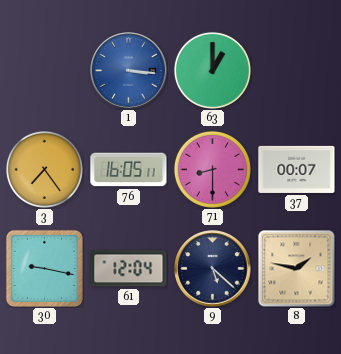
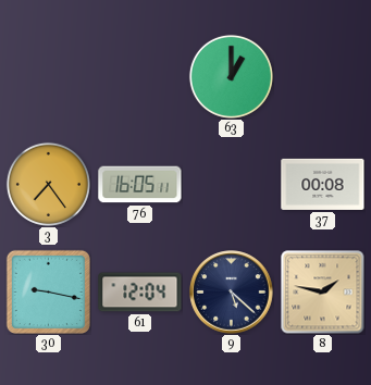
1: 3:16 -> none (129, 71)
71: 8:30 -> none (212, 169)
37: 00:07 -> 00:08 (323, 184)
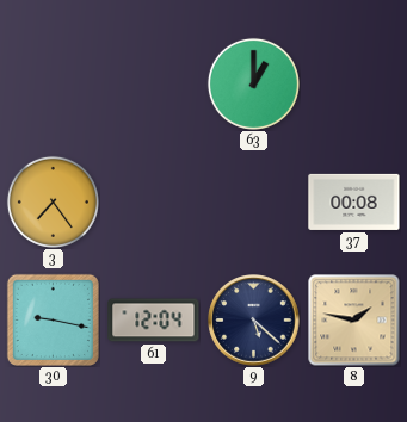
76: 16:05 -> none (140, 185)
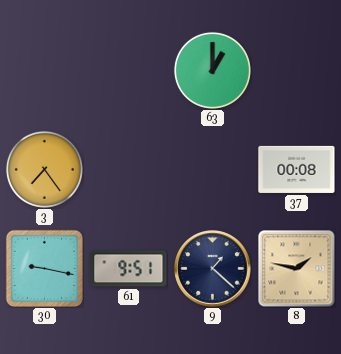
61: 12:04 -> 9:51 (129, 269)
9: 5:22 -> 1:22 (213, 269)
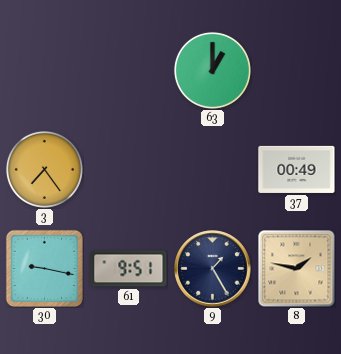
37: 00:08 -> 00:49 (297, 169)
9: 1:22 -> 1:25 (213, 269)
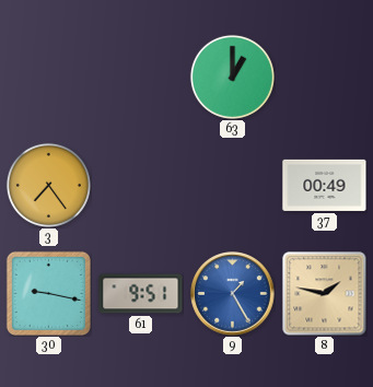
9 dial: navy -> blue (233, 294)
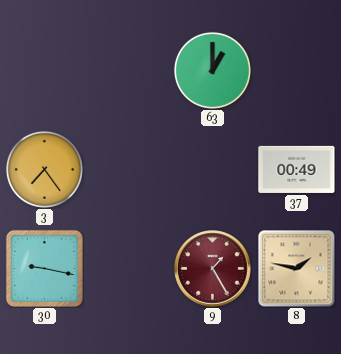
61: 9:51 -> none (141, 294)
9 dial: blue -> burgundy (213, 269)
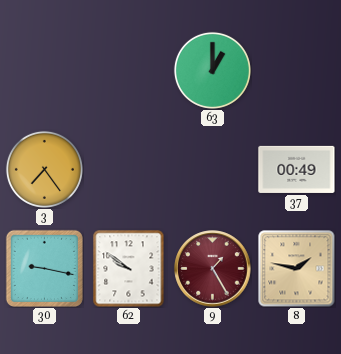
62: none -> 9:51 (129, 268)
